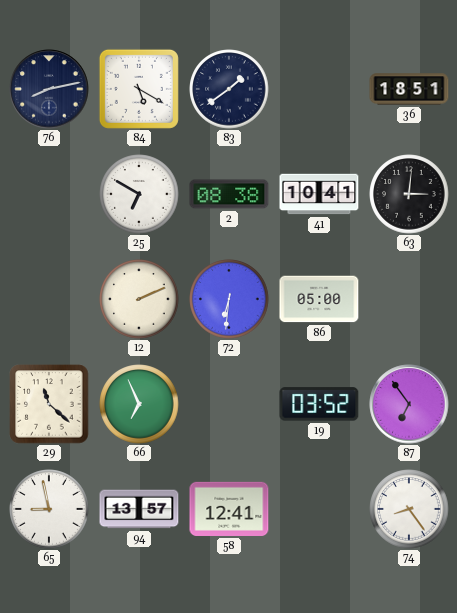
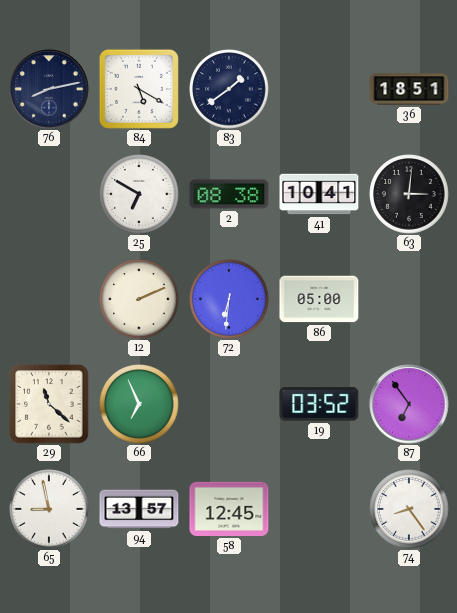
58: 12:41 -> 12:45 (229, 509)
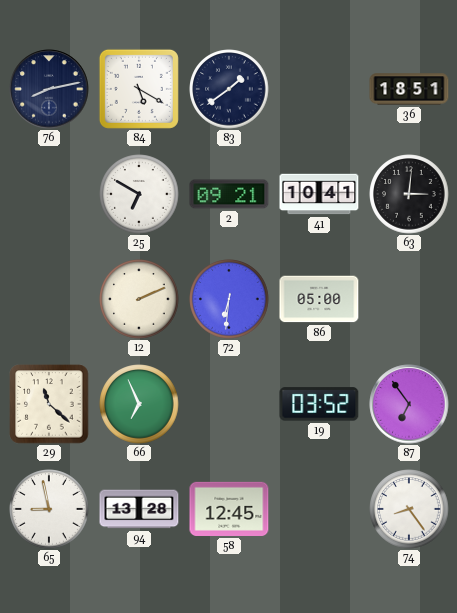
2: 08:38 -> 09:21 (229, 194)
94: 13:57 -> 13:28 (139, 509)
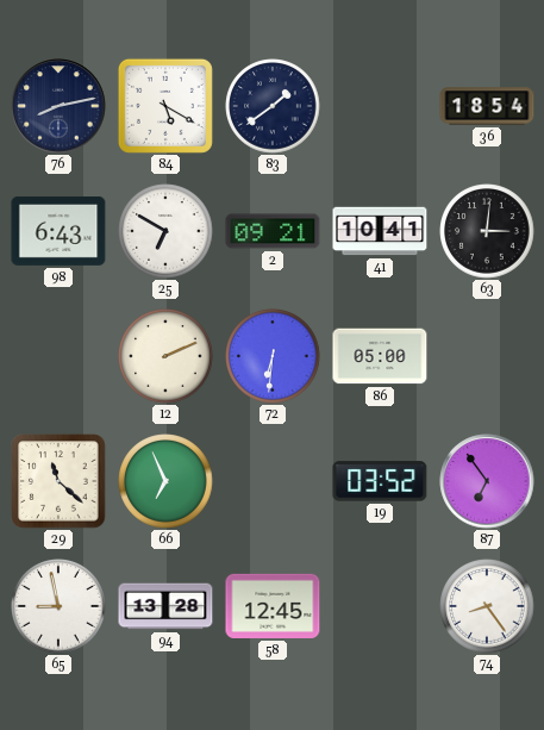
36: 18:51 -> 18:54 (487, 106)
98: none -> 6:43 (58, 231)
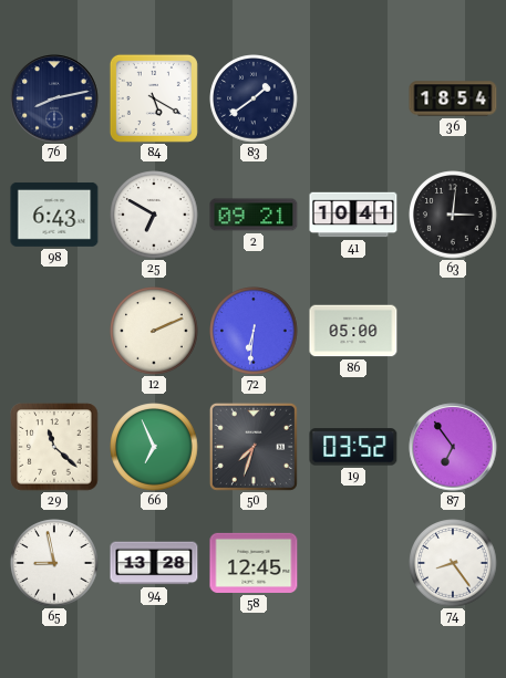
50: none -> 7:33 (254, 447)
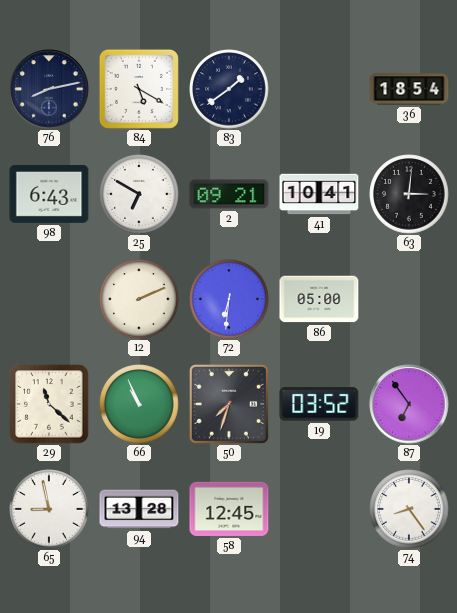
66: 6:56 -> 10:56 (139, 404)
